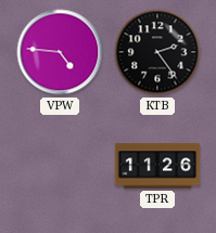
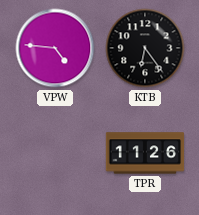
KTB: 2:24 -> 6:24 (145, 48)
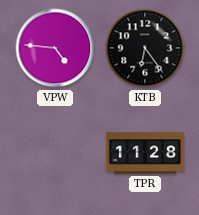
TPR: 11:26 -> 11:28 (145, 153)
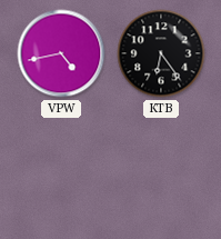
VPW: 4:46 -> 4:43 (61, 53)
TPR: 11:28 -> none (145, 153)
